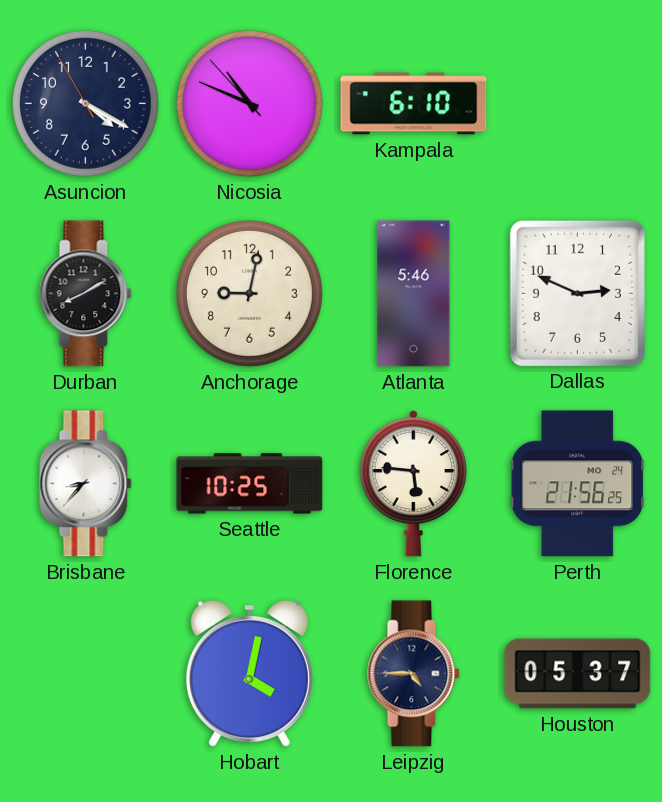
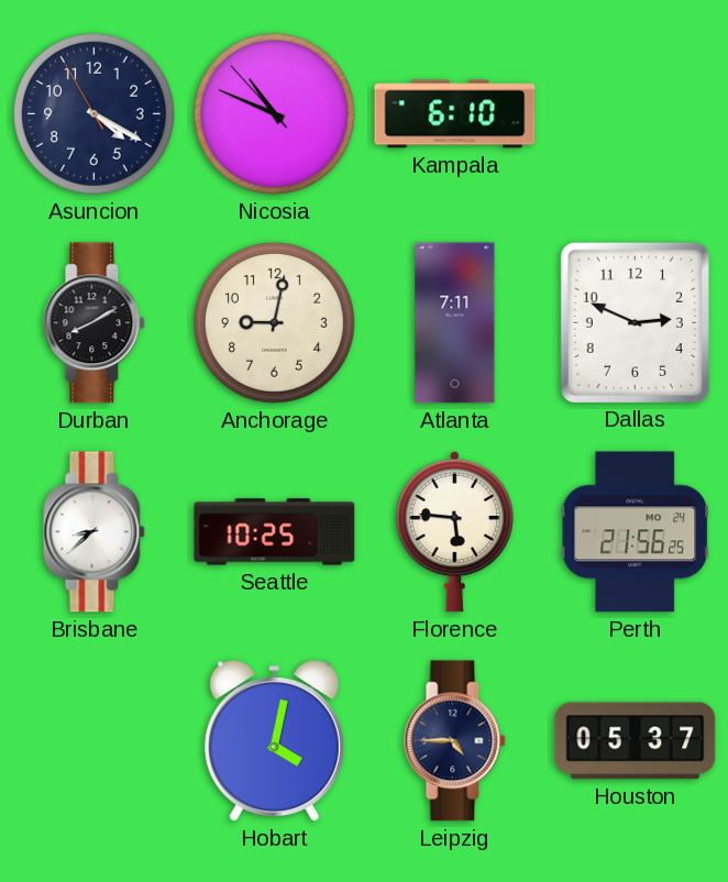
Atlanta: 5:46 -> 7:11 (455, 323)
Brisbane: 8:37 -> 8:38 (95, 532)
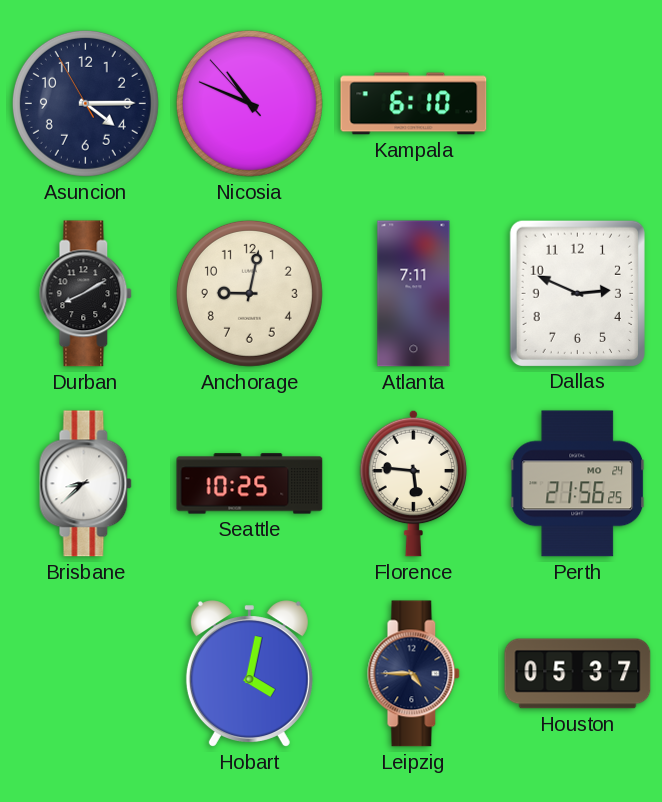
Asuncion: 4:19 -> 4:14 (85, 103)
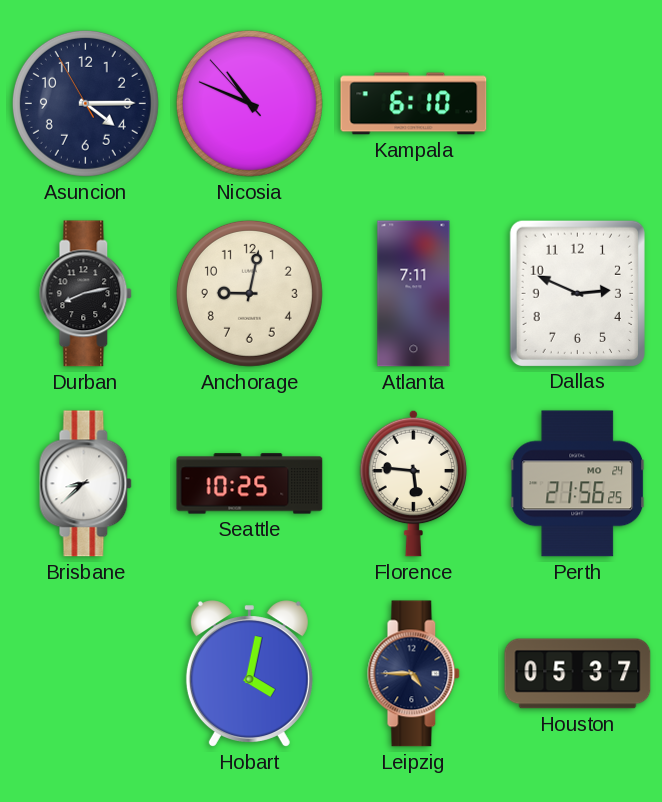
Durban: 8:10 -> 8:13 (86, 294)
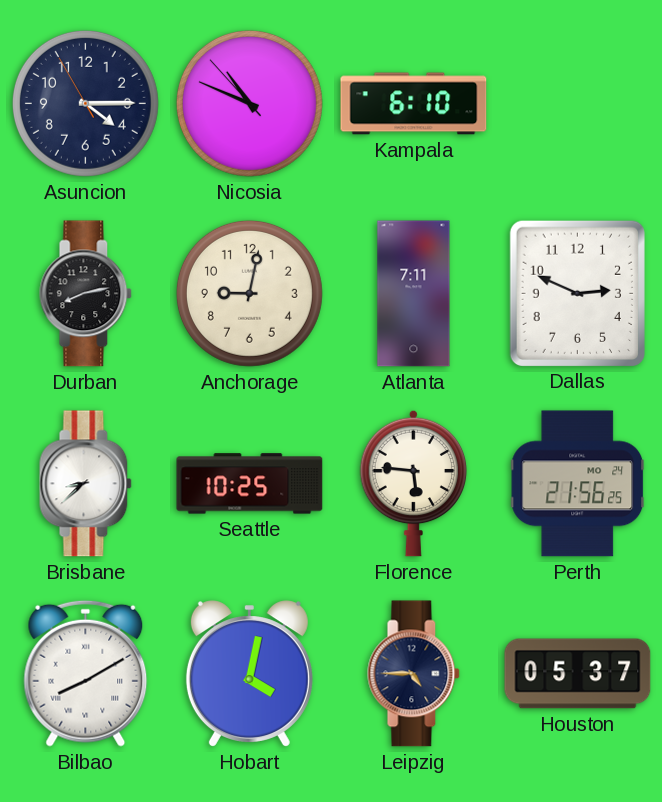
Bilbao: none -> 8:10 (86, 673)
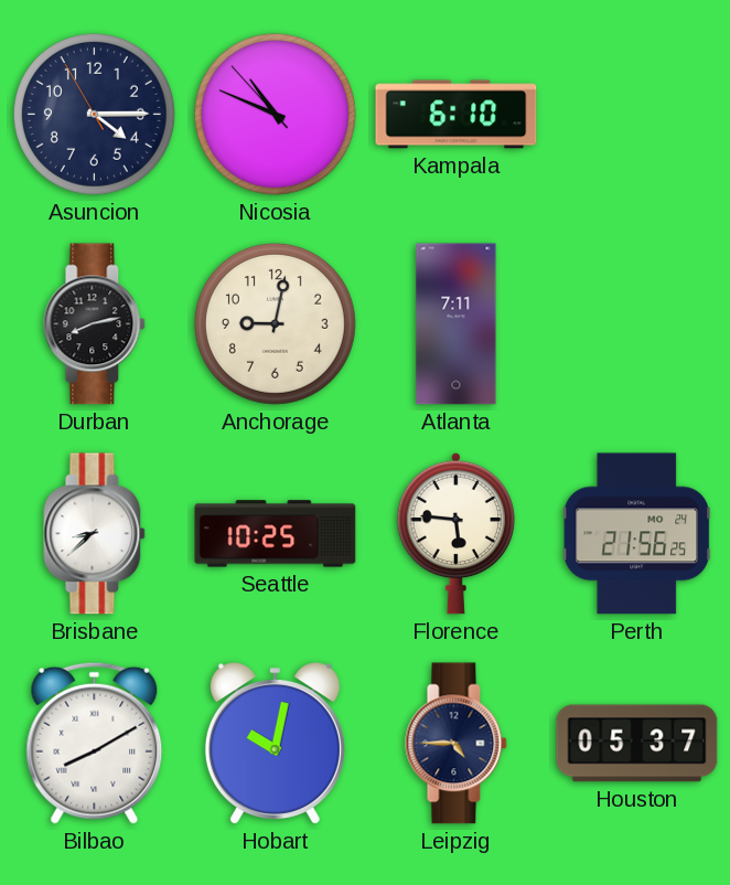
Dallas: 2:49 -> none (577, 293)
Hobart: 4:02 -> 10:02 (275, 744)
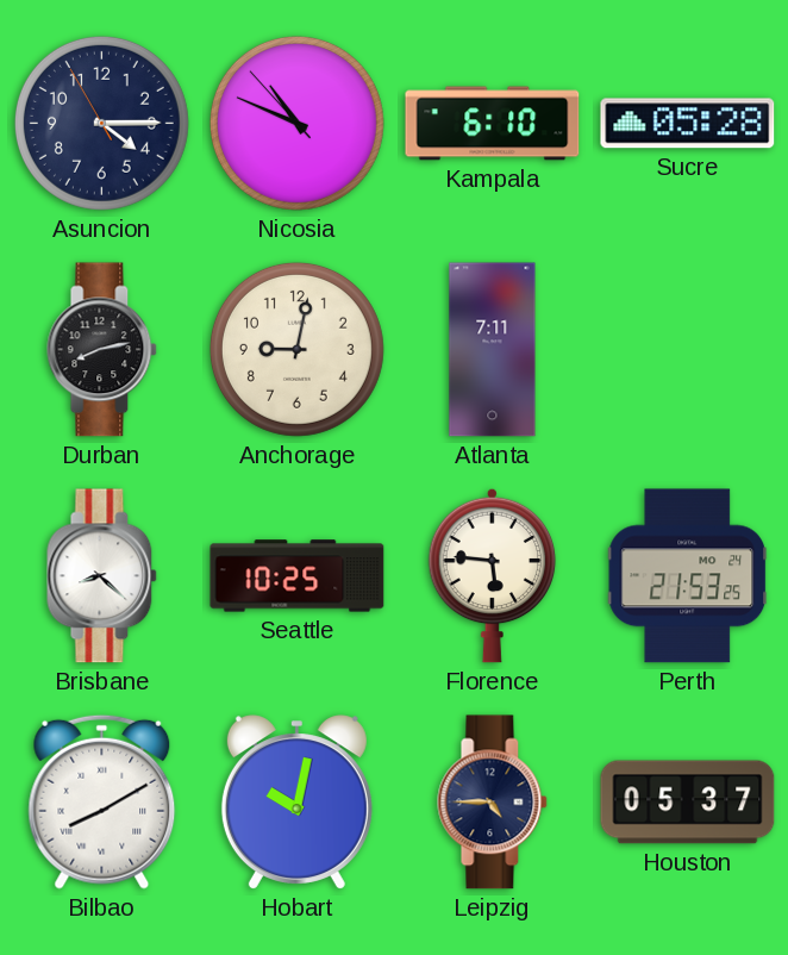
Sucre: none -> 05:28 (688, 124)
Brisbane: 8:38 -> 8:22 (102, 576)
Perth: 21:56 -> 21:53 (688, 576)
